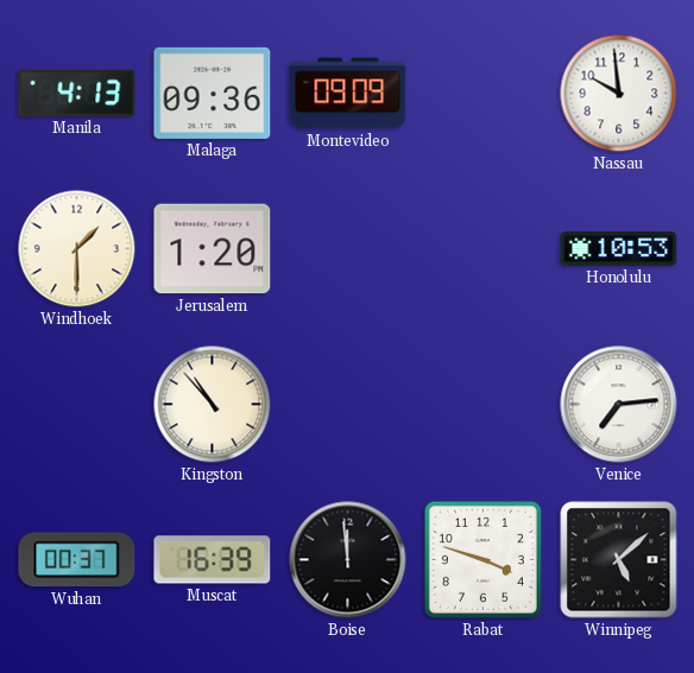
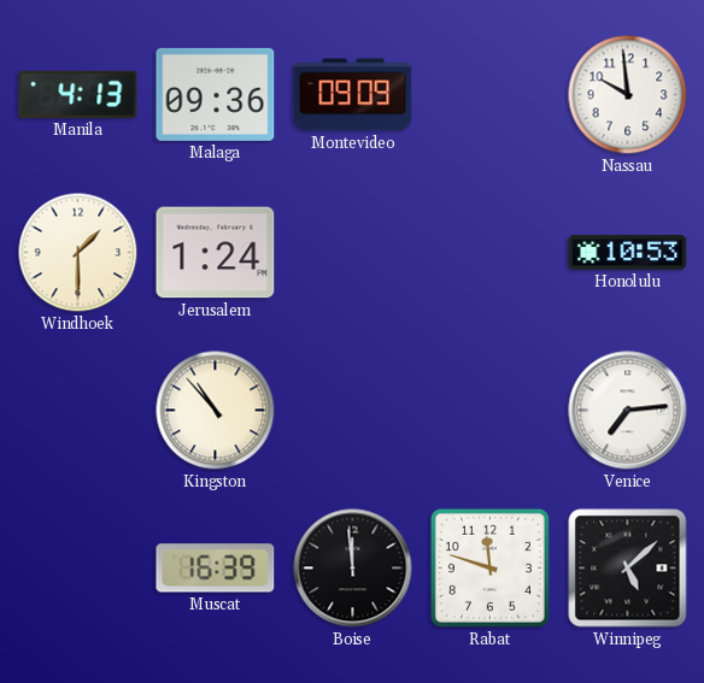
Jerusalem: 1:20 -> 1:24 (216, 253)
Wuhan: 00:37 -> none (77, 560)
Rabat: 3:48 -> 11:48 (489, 567)
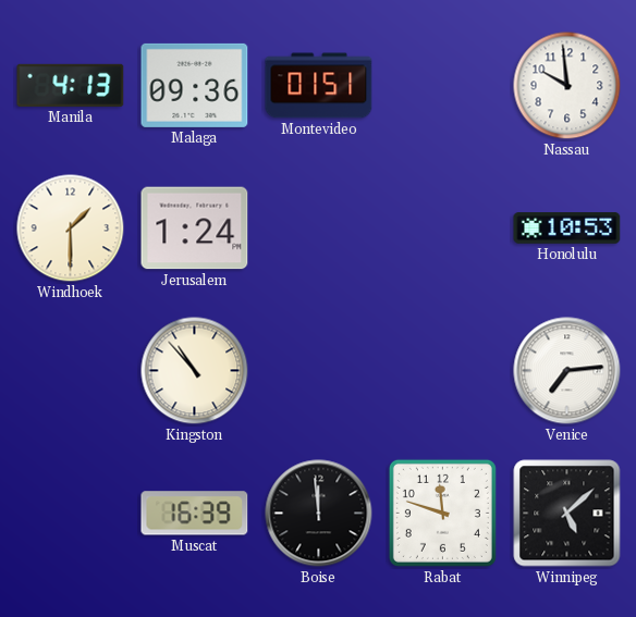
Montevideo: 09:09 -> 01:51 (319, 86)
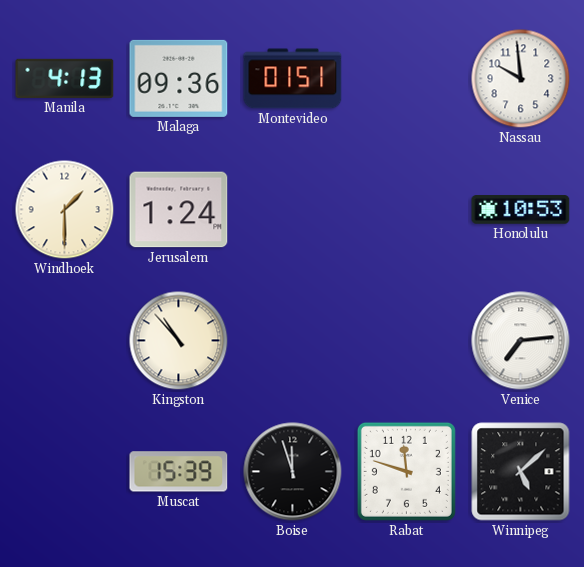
Muscat: 16:39 -> 15:39 (179, 472)
Boise: 11:59 -> 11:57 (293, 472)
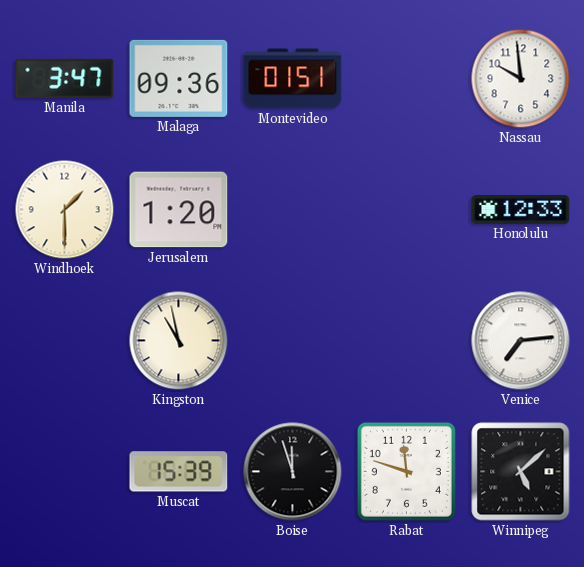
Manila: 4:13 -> 3:47 (65, 78)
Jerusalem: 1:24 -> 1:20 (179, 210)
Honolulu: 10:53 -> 12:33 (521, 210)
Kingston: 10:53 -> 10:58 (179, 341)
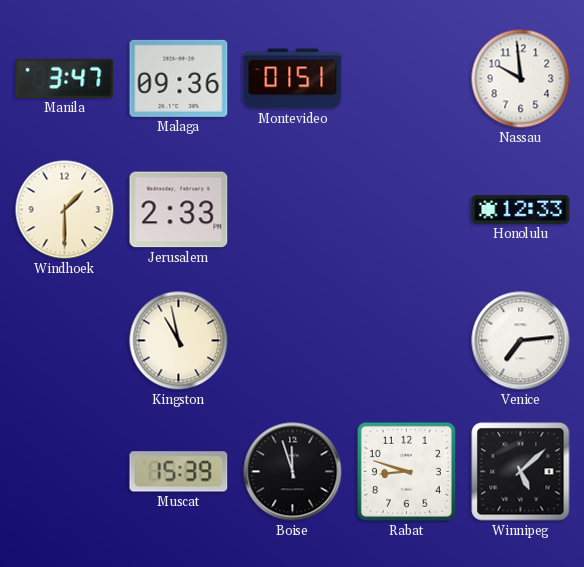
Jerusalem: 1:20 -> 2:33 (179, 210)
Rabat: 11:48 -> 8:48 (406, 471)
